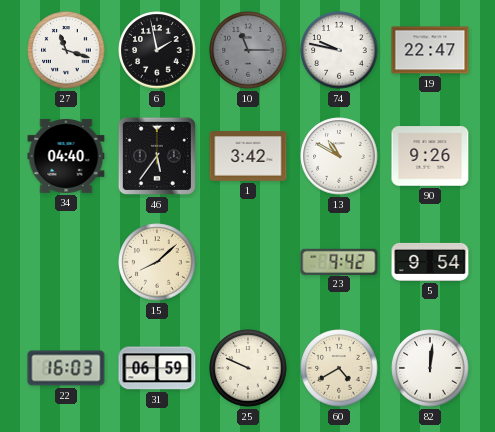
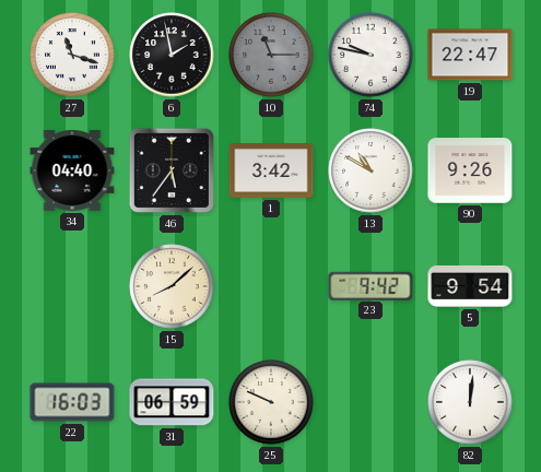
60: 4:40 -> none (339, 368)
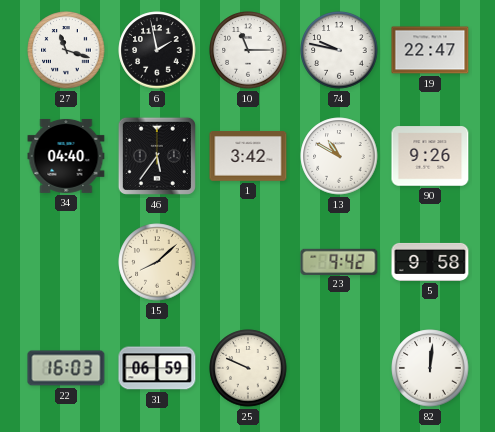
10 dial: grey -> white (248, 50)
5: 9:54 -> 9:58 (430, 262)
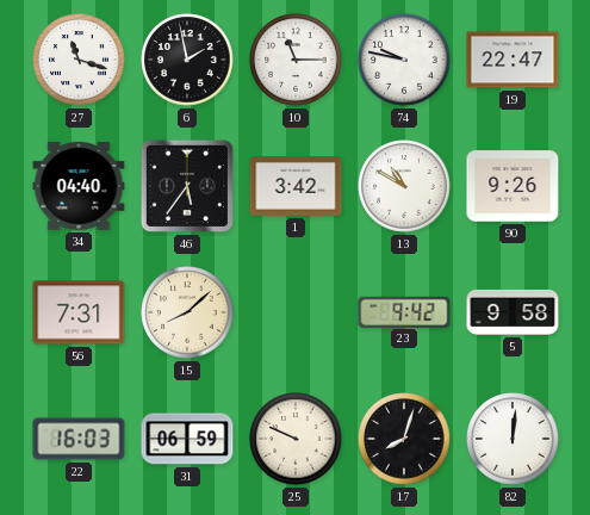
56: none -> 7:31 (79, 312)
17: none -> 8:03 (404, 439)
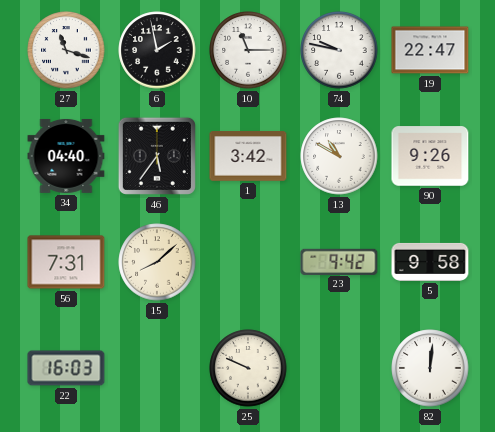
31: 06:59 -> none (187, 439)
17: 8:03 -> none (404, 439)
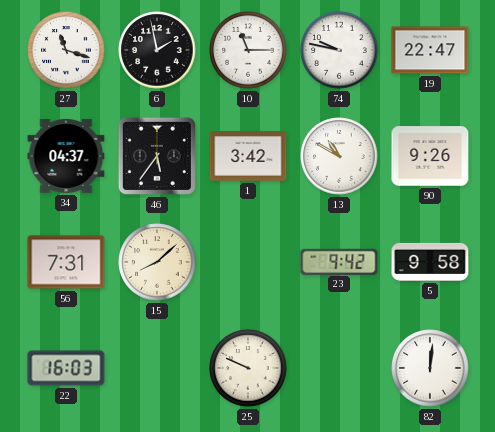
34: 04:40 -> 04:37 (66, 156)
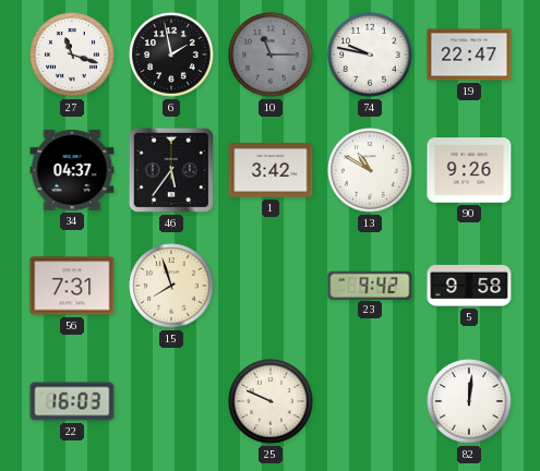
10 dial: white -> grey (271, 55)
15: 8:08 -> 7:57 (171, 286)
